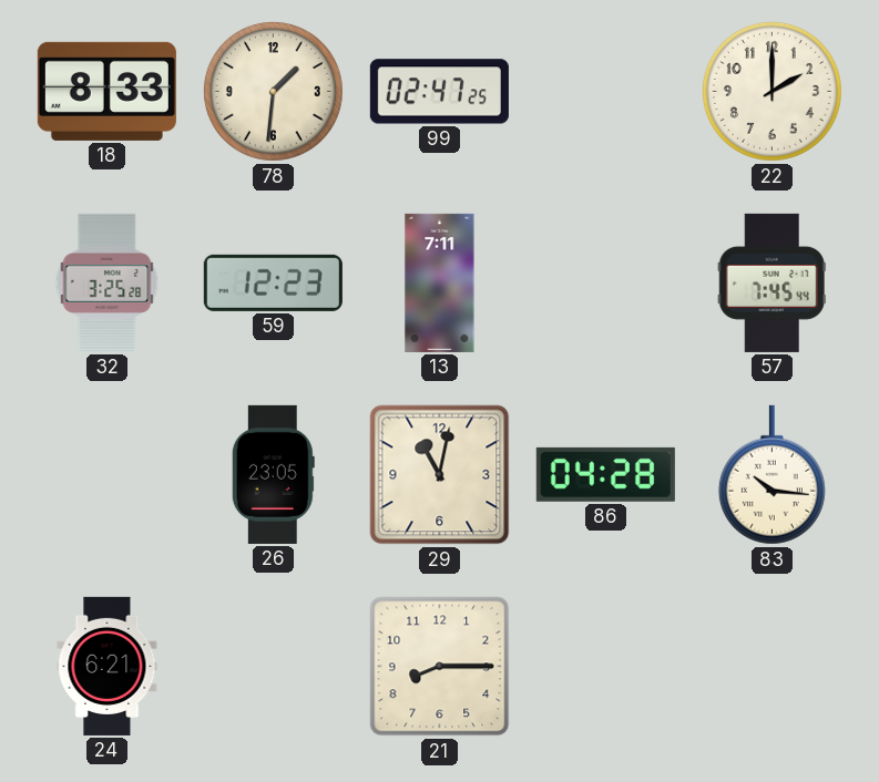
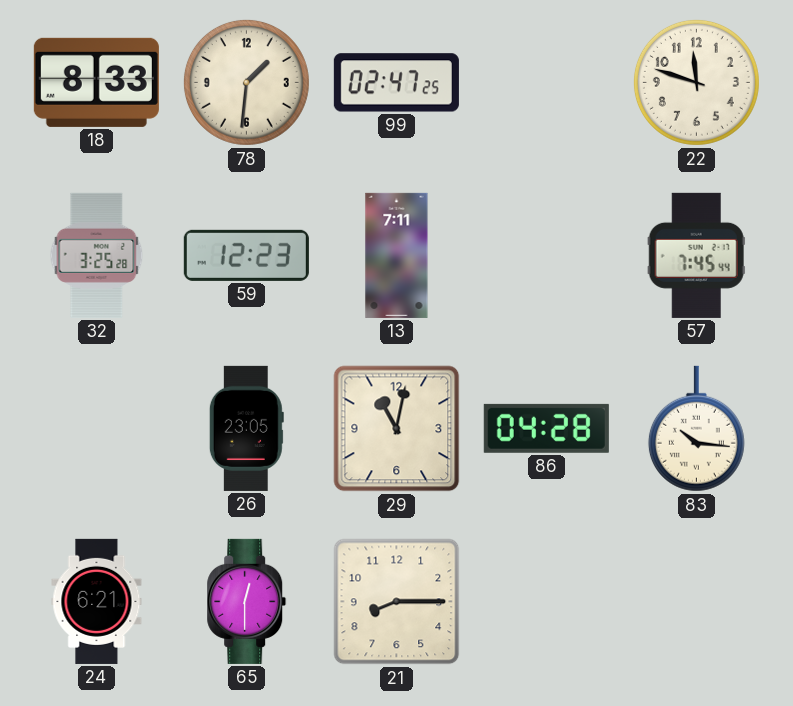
22: 2:00 -> 11:48 (696, 82)
65: none -> 12:30 (247, 601)
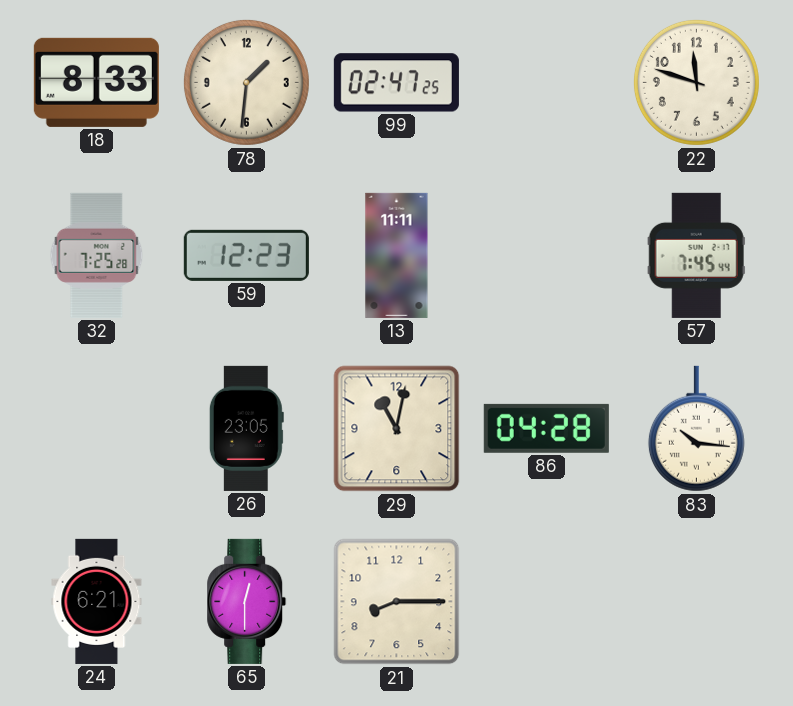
32: 3:25 -> 7:25 (97, 255)
13: 7:11 -> 11:11 (397, 255)
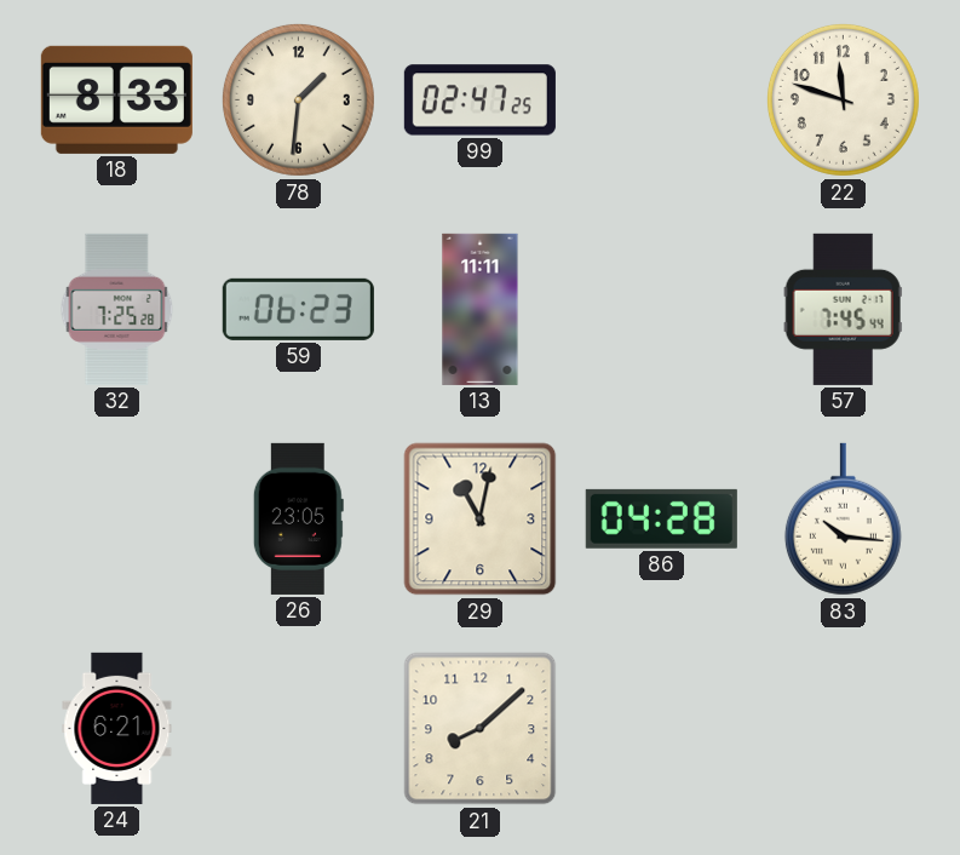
59: 12:23 -> 06:23 (298, 309)
65: 12:30 -> none (247, 601)
21: 8:15 -> 8:08 (481, 729)
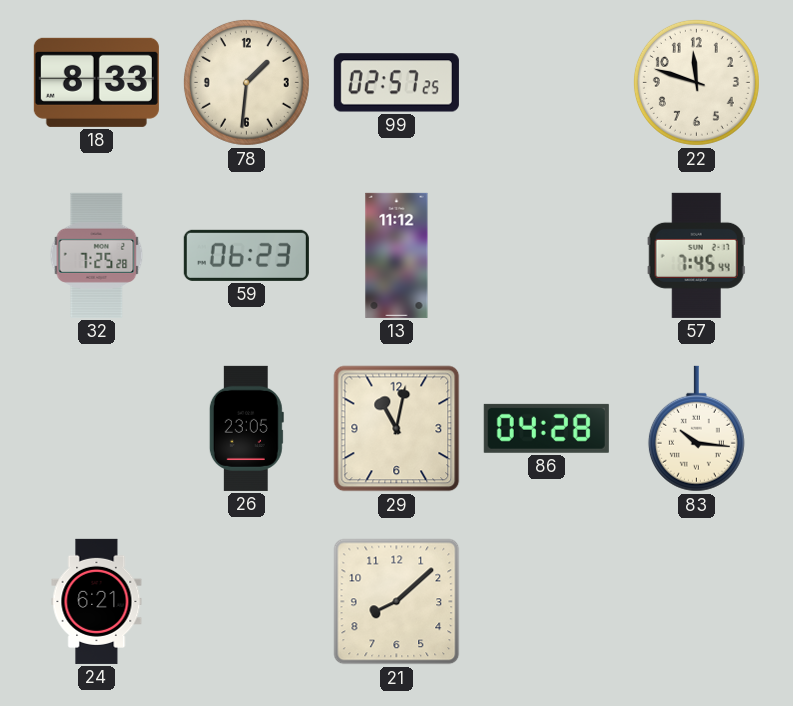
99: 02:47 -> 02:57 (396, 83)
13: 11:11 -> 11:12 (397, 255)
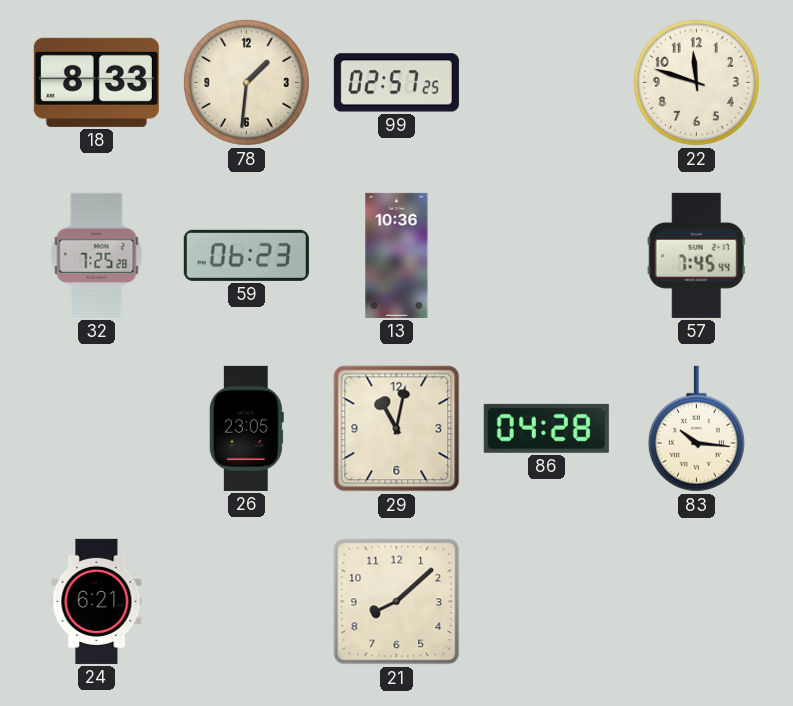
13: 11:12 -> 10:36 (397, 255)
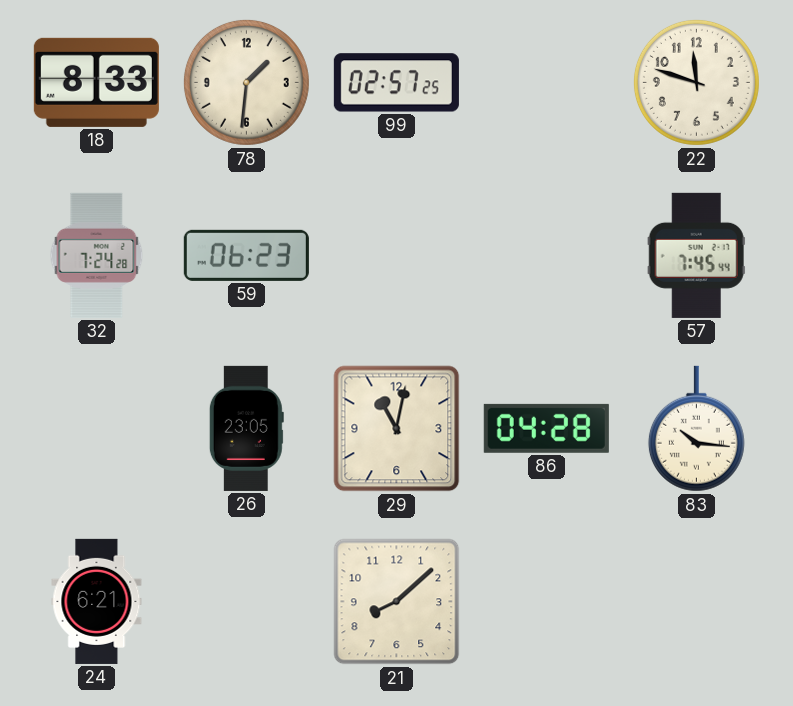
32: 7:25 -> 7:24 (97, 255)
13: 10:36 -> none (397, 255)
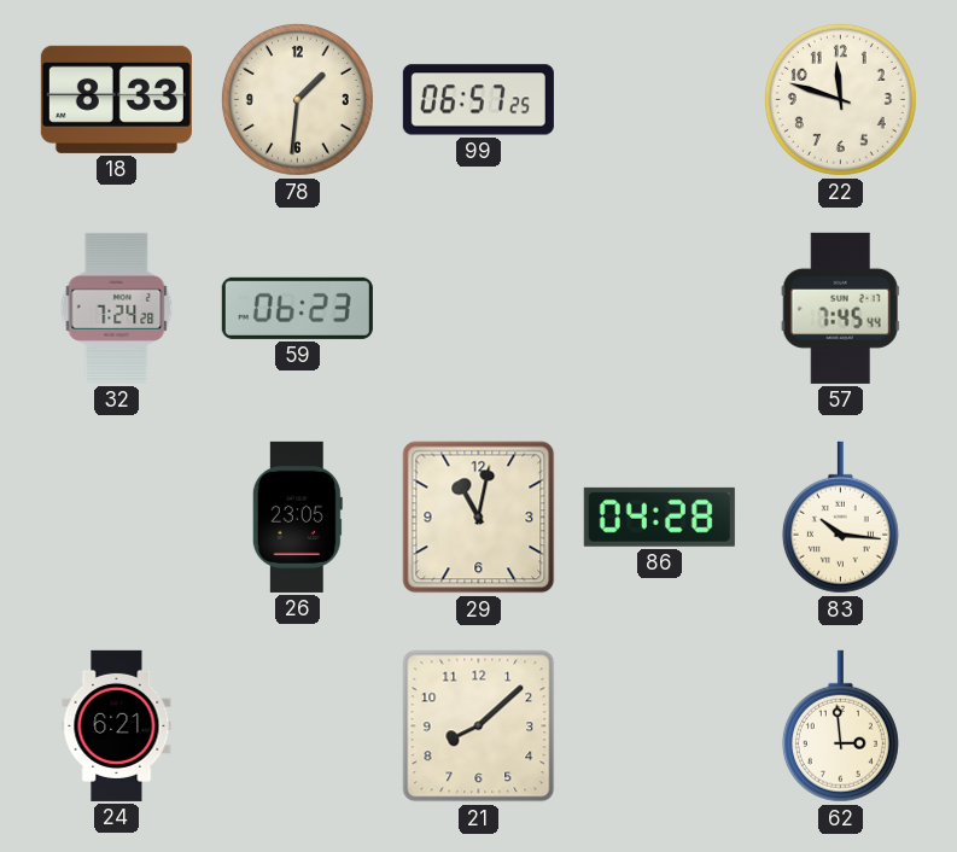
99: 02:57 -> 06:57 (478, 100)
62: none -> 2:59 (840, 726)
